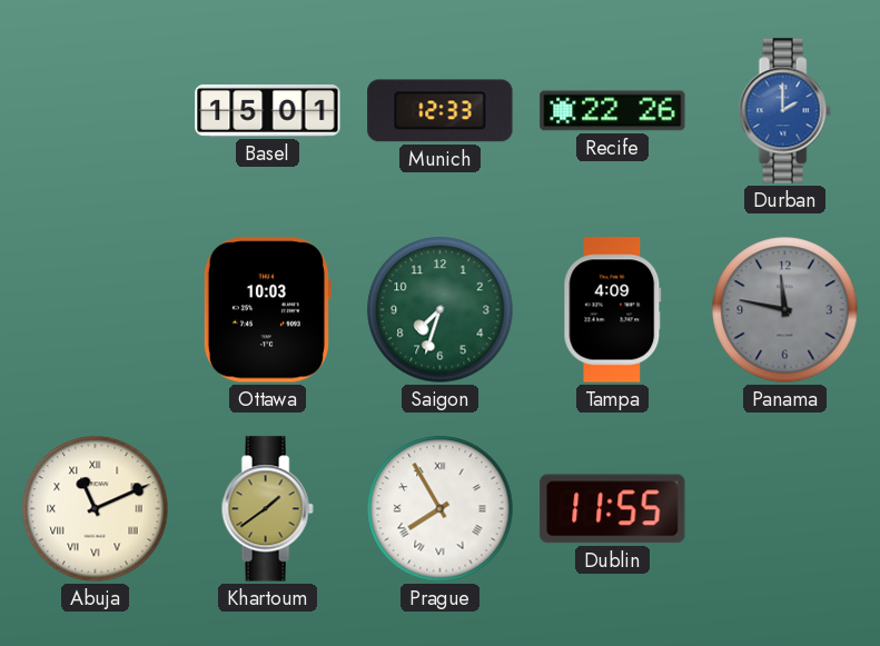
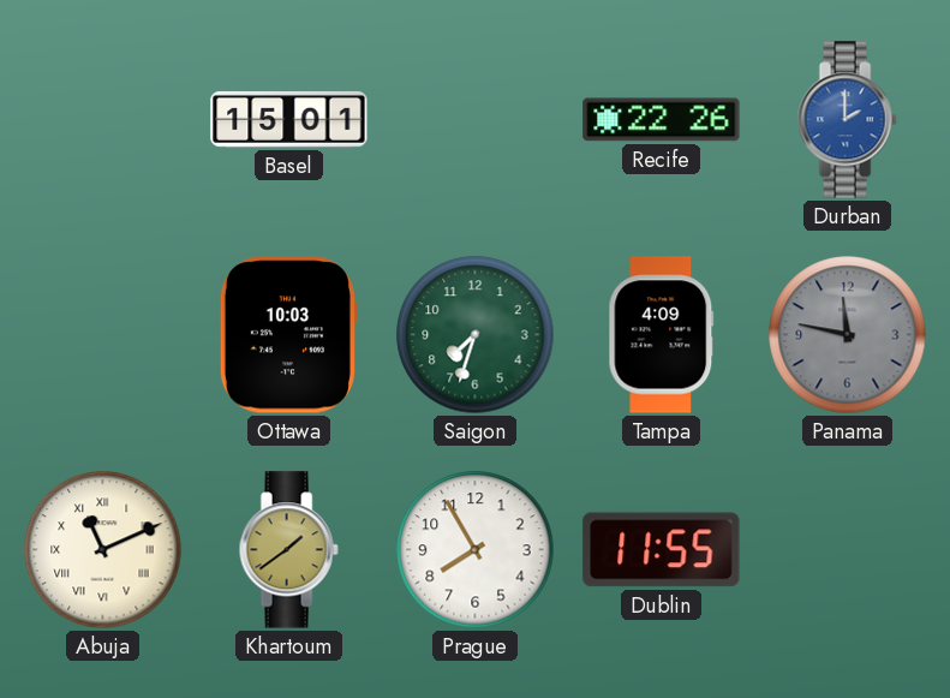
Munich: 12:33 -> none (441, 111)
Prague numerals: Roman -> Arabic (476, 550)
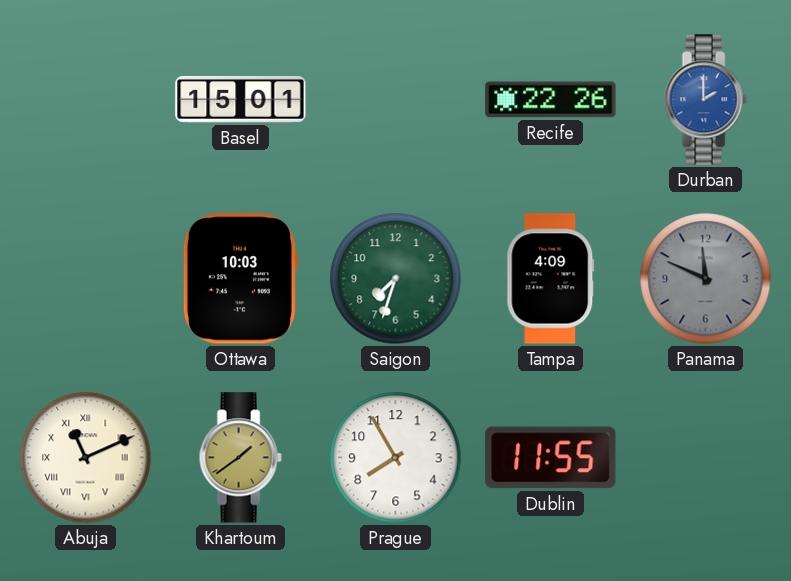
Panama: 11:47 -> 11:49 (706, 279)
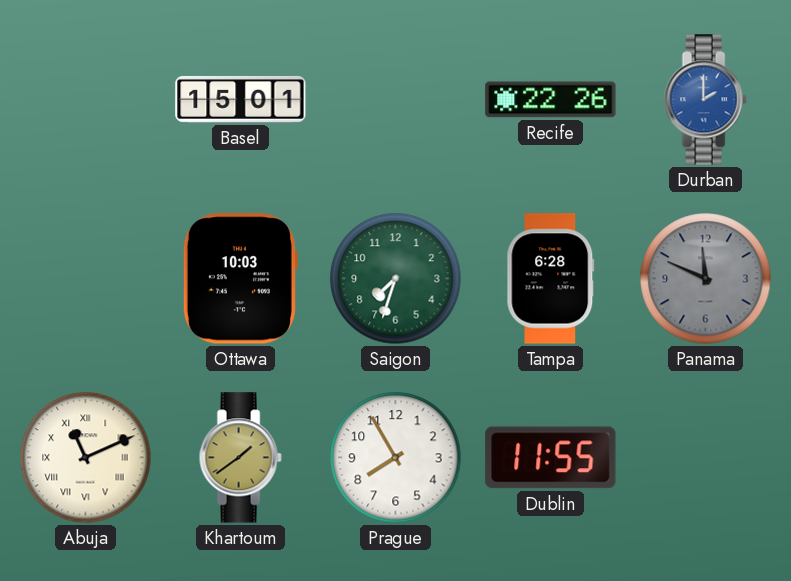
Tampa: 4:09 -> 6:28 (551, 279)
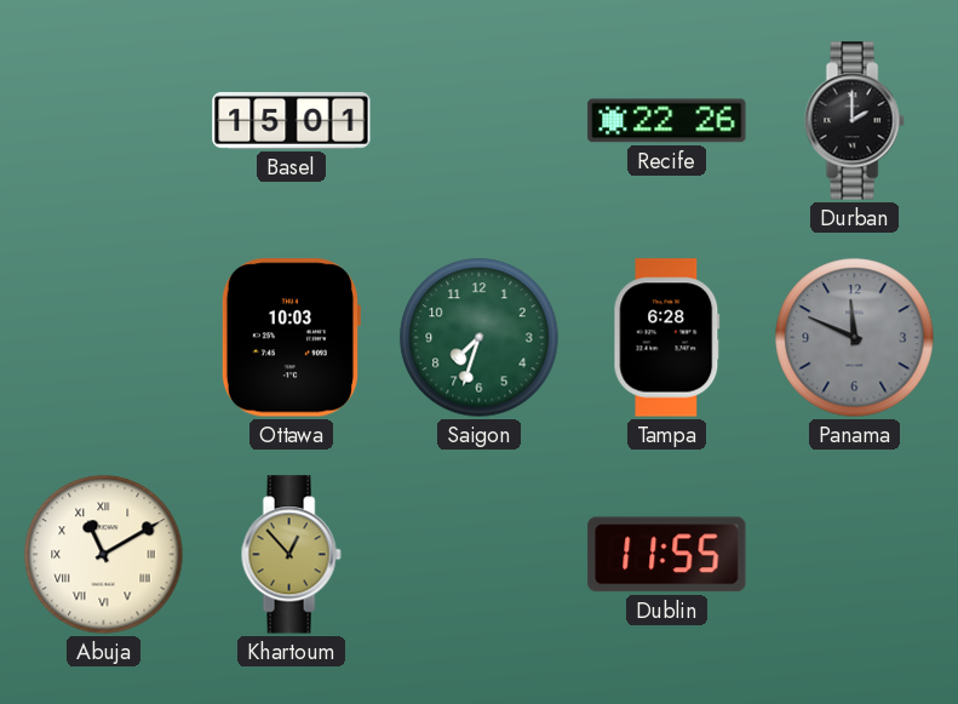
Durban dial: blue -> black (854, 121)
Abuja: 11:11 -> 11:10 (104, 555)
Khartoum: 1:39 -> 12:53 (291, 555)
Prague: 7:55 -> none (396, 458)
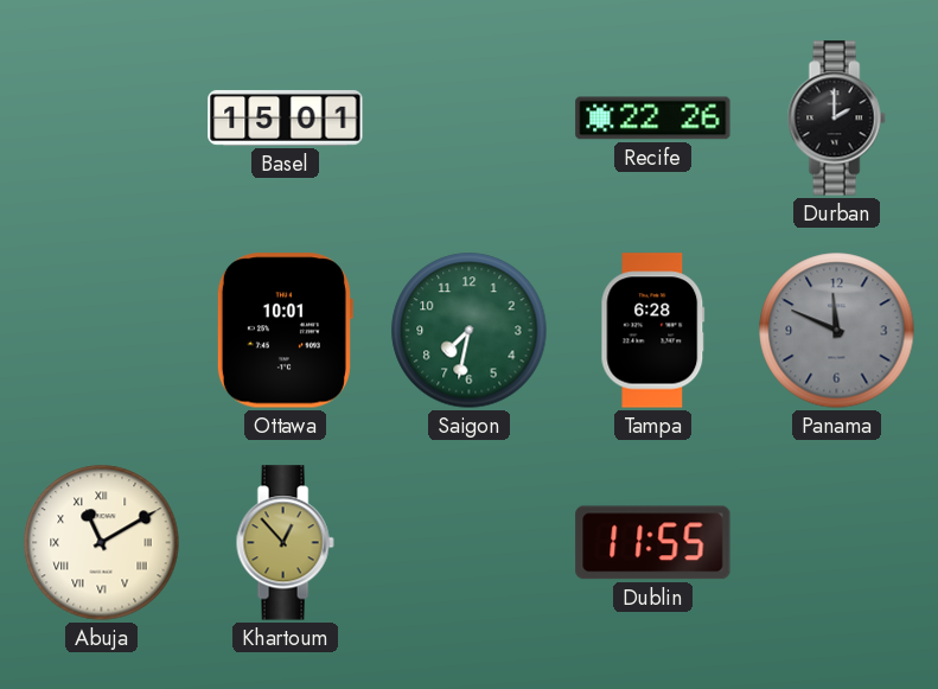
Ottawa: 10:03 -> 10:01 (285, 331)
Saigon: 7:33 -> 7:32 (470, 331)
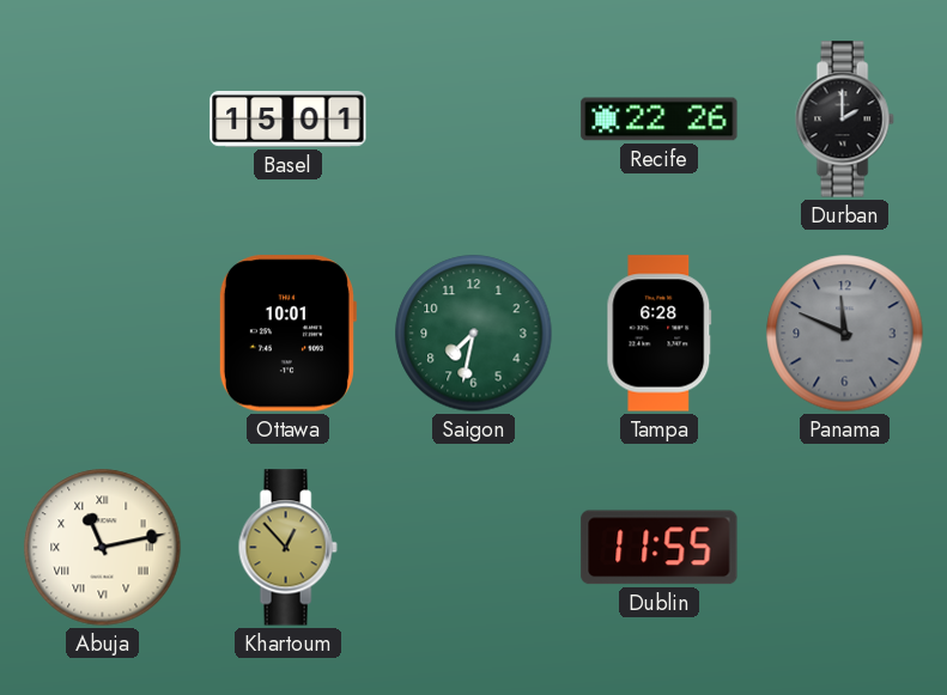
Abuja: 11:10 -> 11:13 (103, 548)
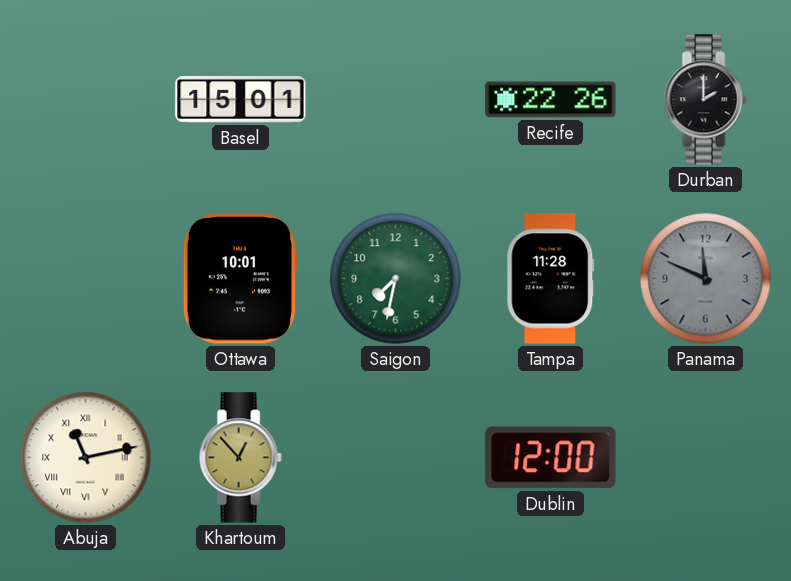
Tampa: 6:28 -> 11:28 (551, 279)
Dublin: 11:55 -> 12:00 (551, 458)
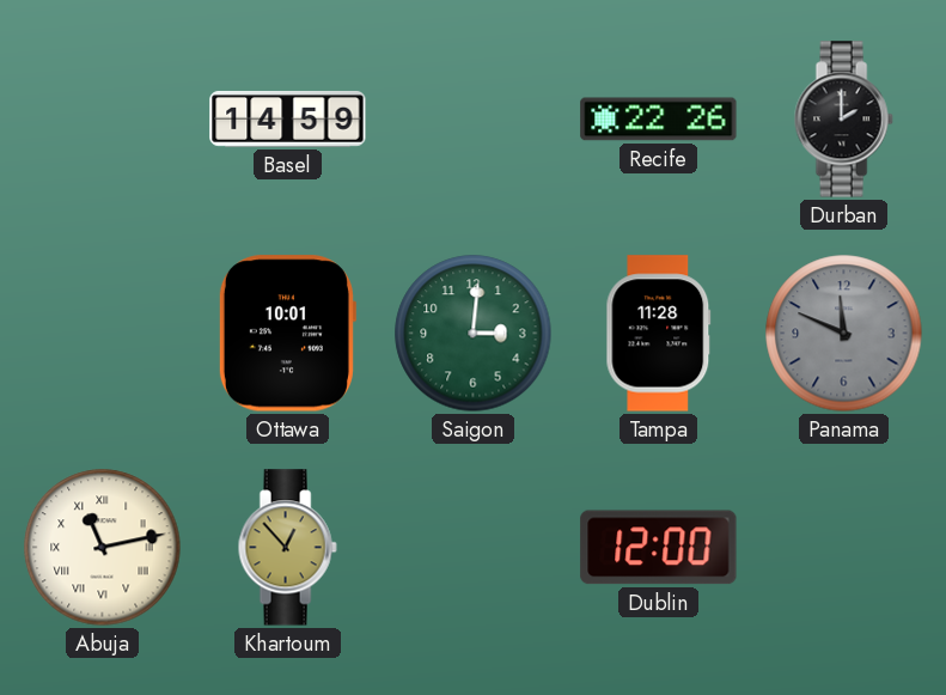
Basel: 15:01 -> 14:59 (288, 120)
Saigon: 7:32 -> 3:01 (474, 334)
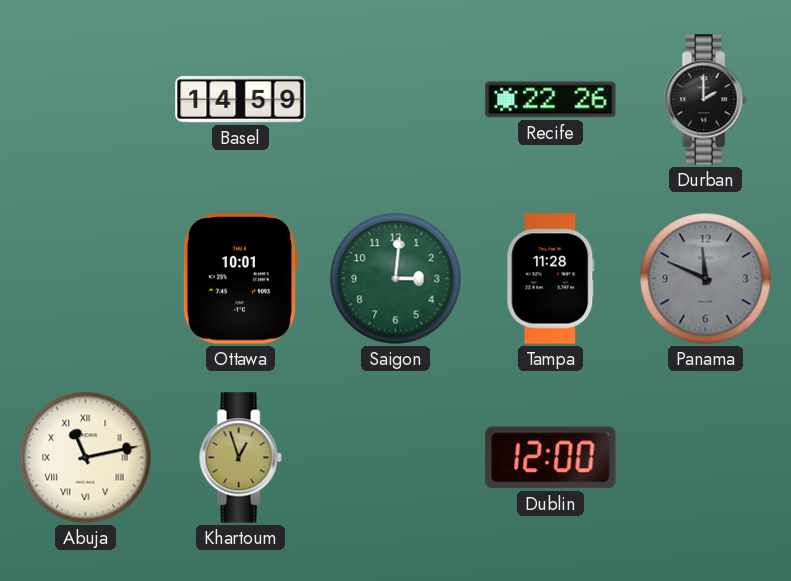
Khartoum: 12:53 -> 12:57 (240, 458)
